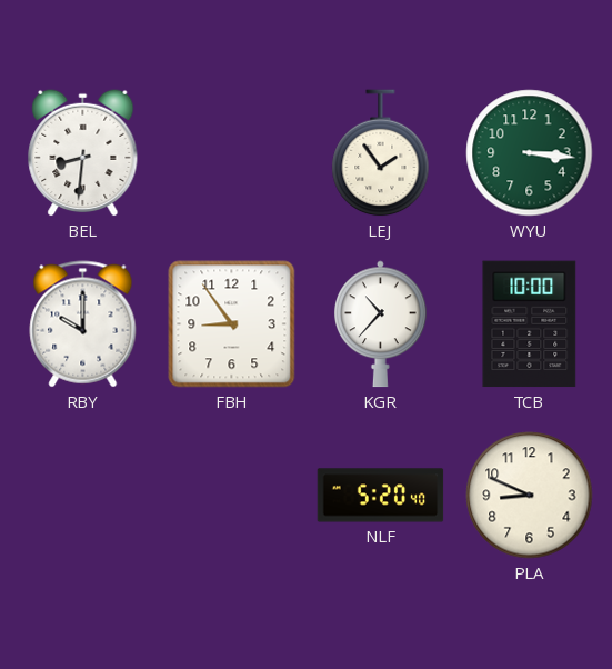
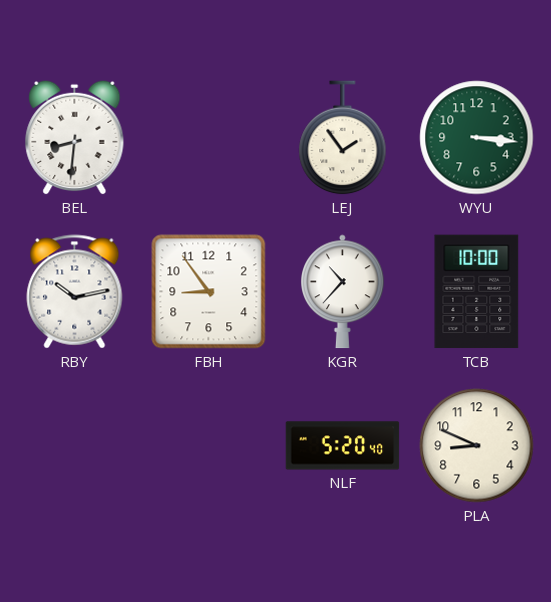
RBY: 10:00 -> 10:13 (75, 292)
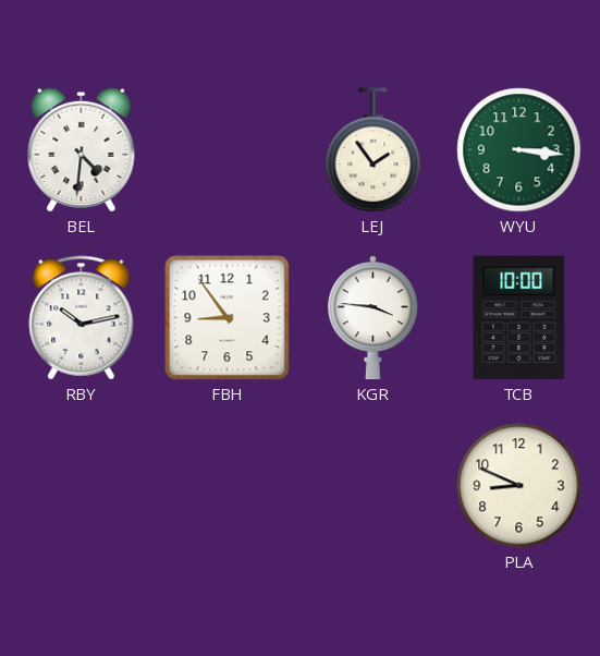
BEL: 8:31 -> 4:31 (82, 149)
KGR: 10:37 -> 3:46 (374, 318)
NLF: 5:20 -> none (343, 446)
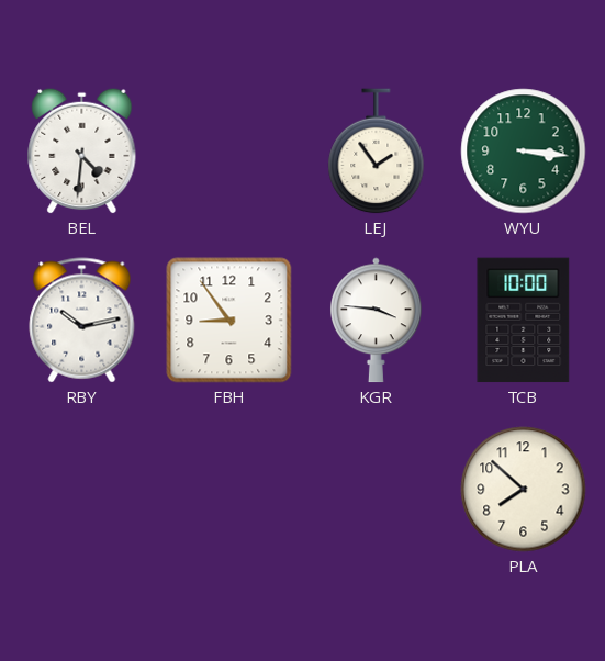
PLA: 8:49 -> 7:52 (524, 490)
